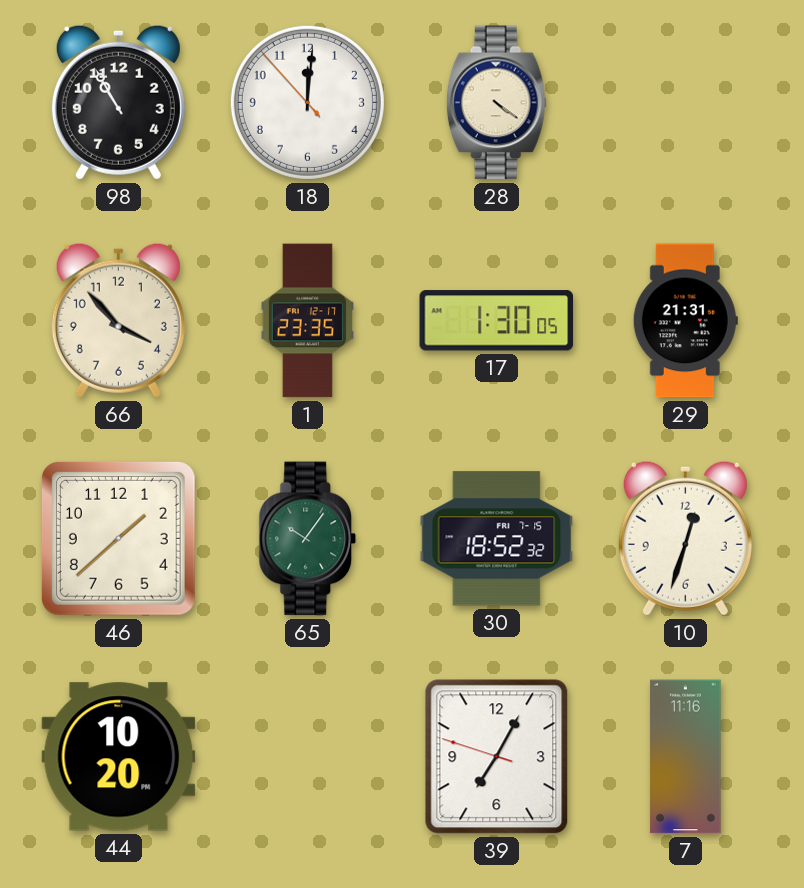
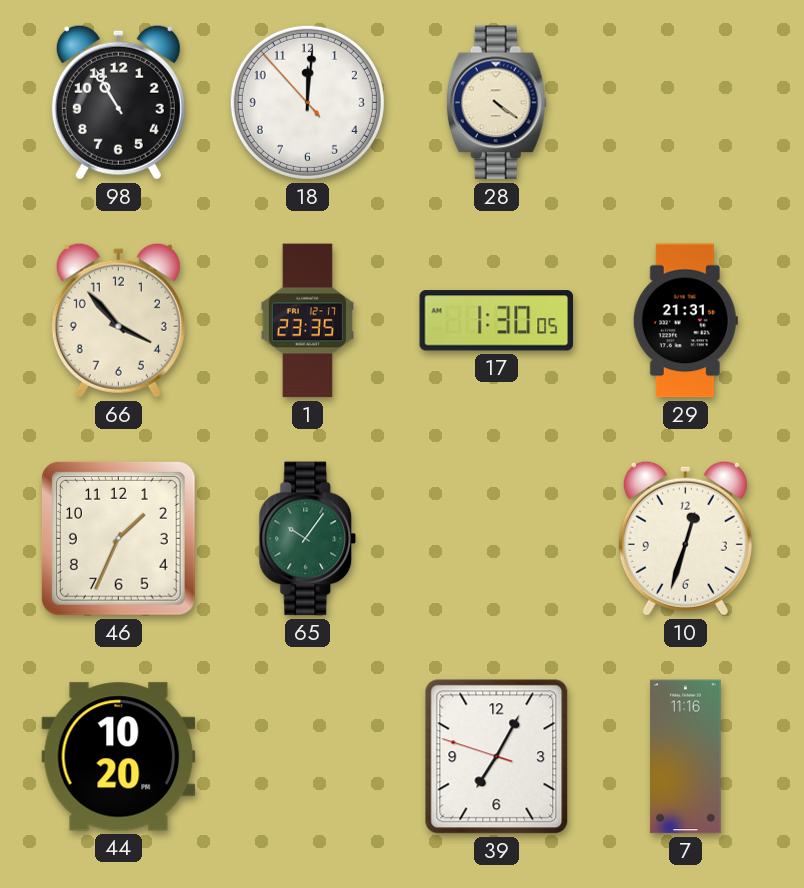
46: 1:38 -> 1:34 (118, 538)
30: 18:52 -> none (497, 539)
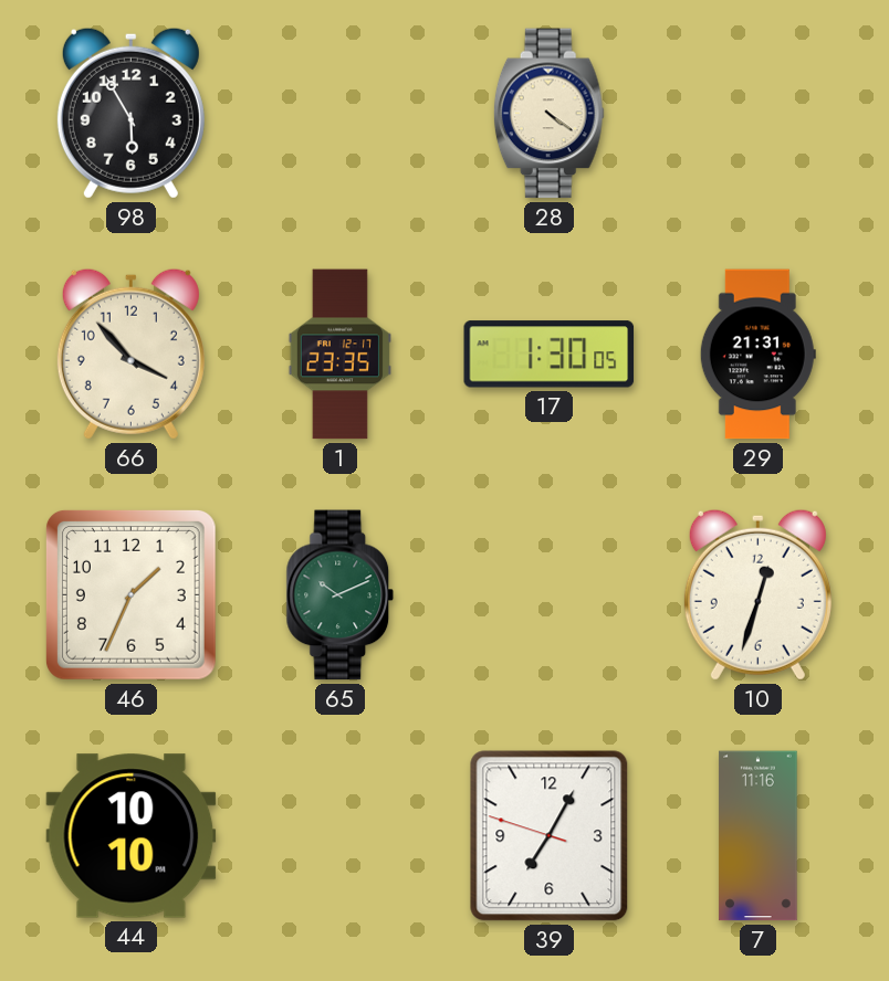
98: 10:55 -> 5:55 (130, 113)
18: 12:00 -> none (307, 102)
65: 10:06 -> 10:11 (341, 595)
44: 10:20 -> 10:10 (132, 836)
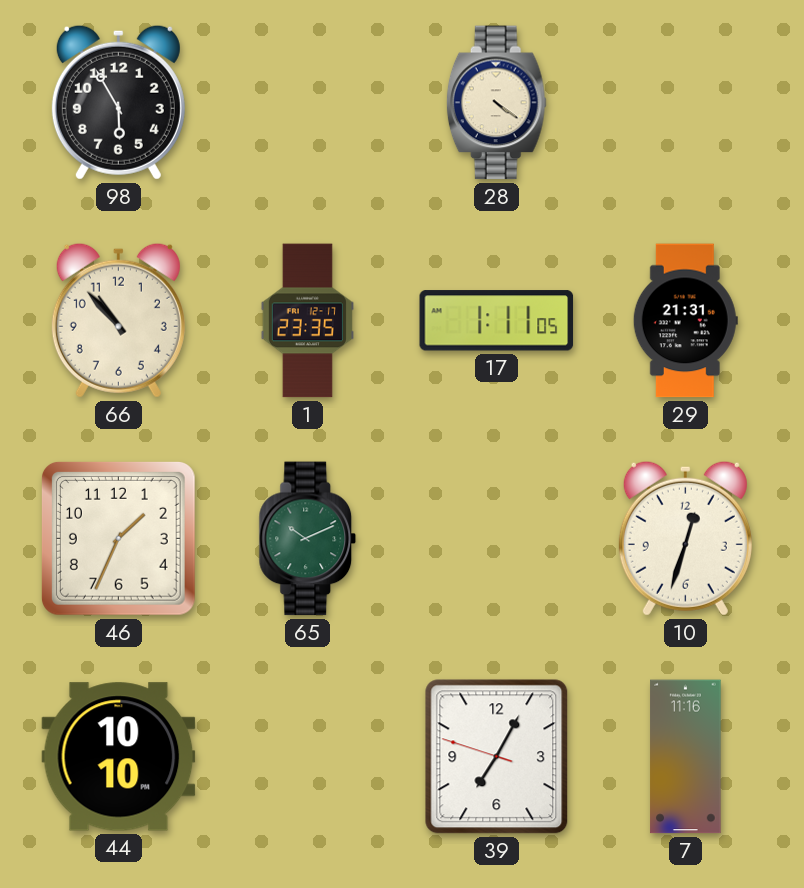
66: 3:53 -> 10:53 (118, 320)
17: 1:30 -> 1:11 (497, 321)
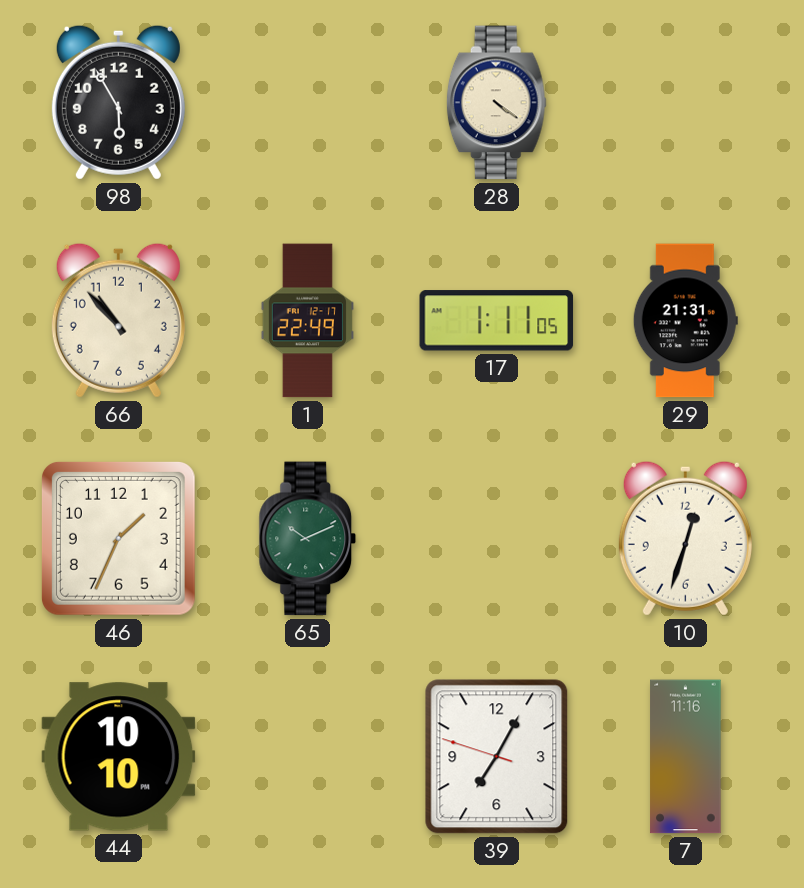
1: 23:35 -> 22:49 (307, 321)
